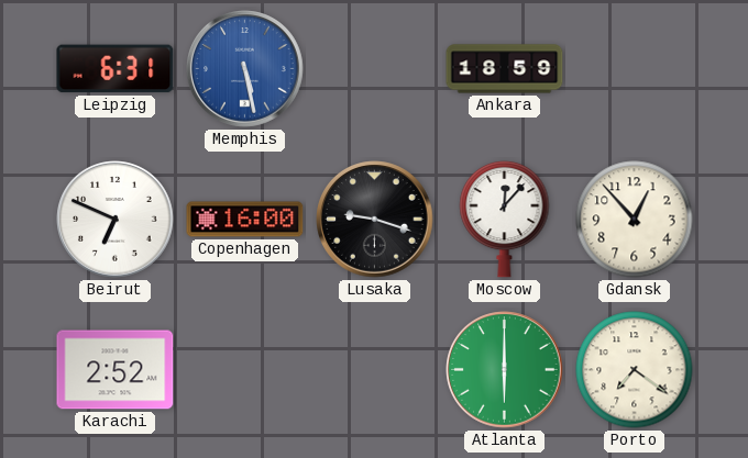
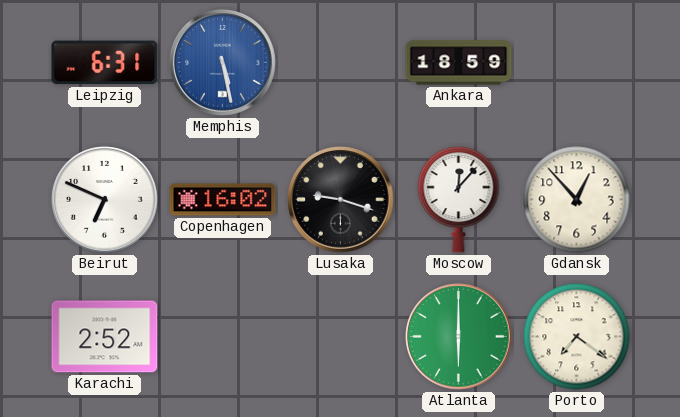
Copenhagen: 16:00 -> 16:02 (223, 200)
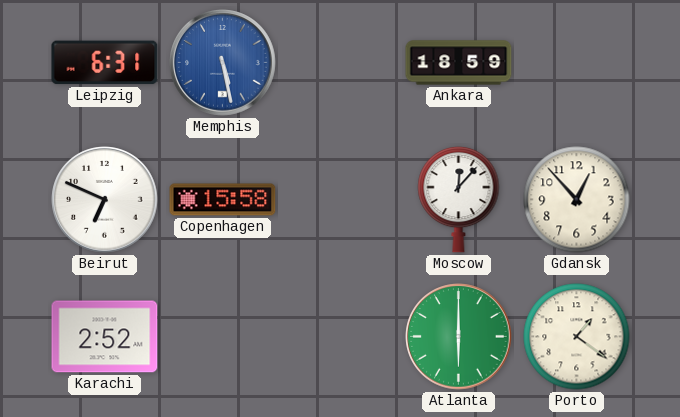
Copenhagen: 16:02 -> 15:58 (223, 200)
Lusaka: 9:18 -> none (341, 200)
Porto: 7:21 -> 1:21 (577, 337)
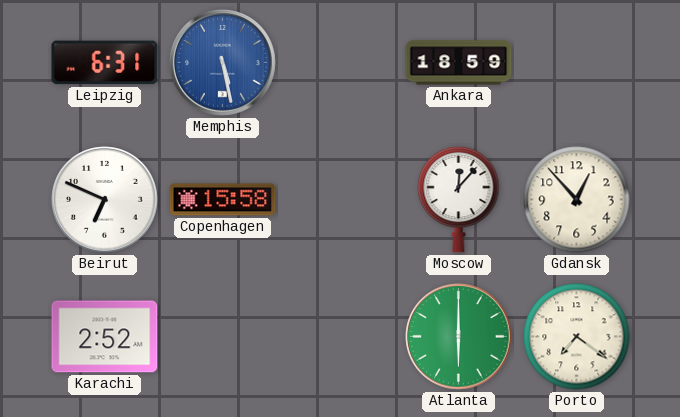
Porto: 1:21 -> 7:21 (577, 337)
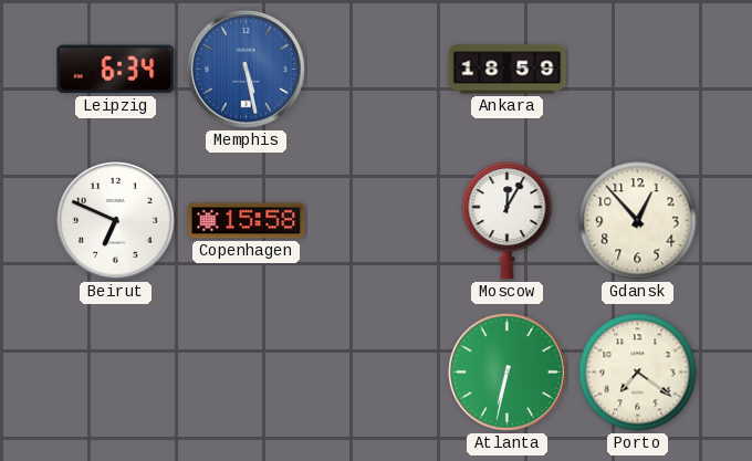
Leipzig: 6:31 -> 6:34 (116, 70)
Moscow: 12:07 -> 12:05 (508, 220)
Karachi: 2:52 -> none (105, 337)
Atlanta: 6:00 -> 6:32 (508, 373)
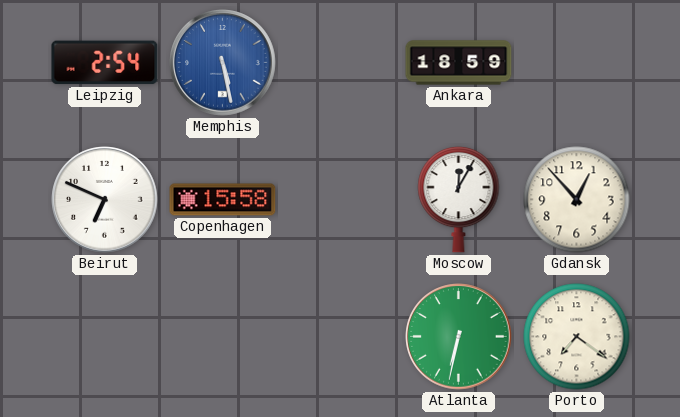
Leipzig: 6:34 -> 2:54 (105, 63)
